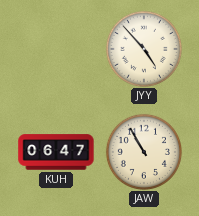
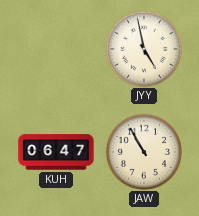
JYY: 4:53 -> 4:58 (144, 49)
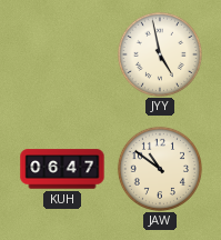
JAW: 10:55 -> 10:51 (160, 169)
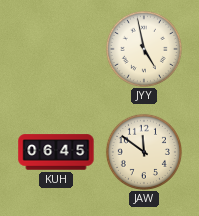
KUH: 06:47 -> 06:45 (56, 152)
JAW: 10:51 -> 11:51 (144, 152)
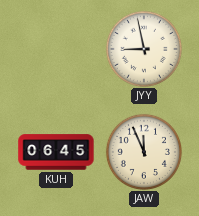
JYY: 4:58 -> 8:58 (144, 49)
JAW: 11:51 -> 11:56 (144, 152)
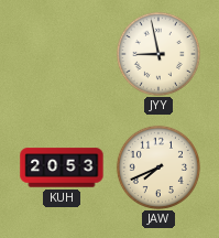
KUH: 06:45 -> 20:53 (62, 167)
JAW: 11:56 -> 7:41 (158, 167)
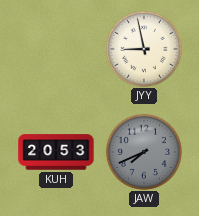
JAW dial: cream -> grey (144, 152)
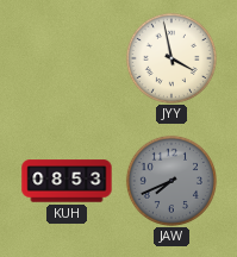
JYY: 8:58 -> 3:58 (171, 58)
KUH: 20:53 -> 08:53 (67, 181)
